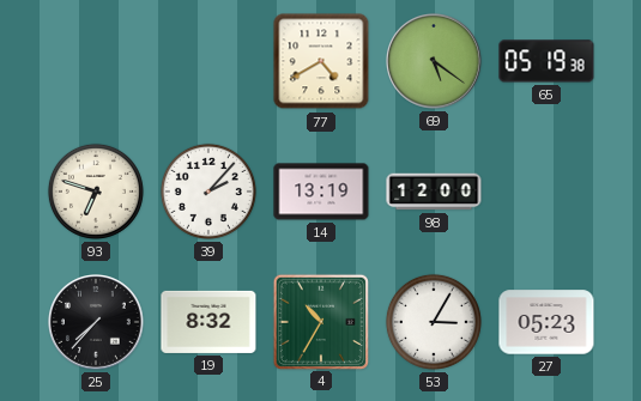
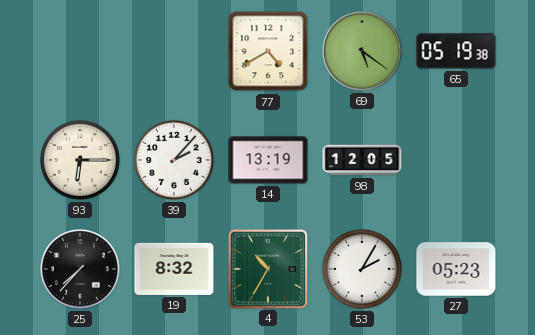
93: 6:48 -> 6:15 (80, 160)
98: 12:00 -> 12:05 (362, 160)
53: 3:05 -> 2:05 (362, 269)
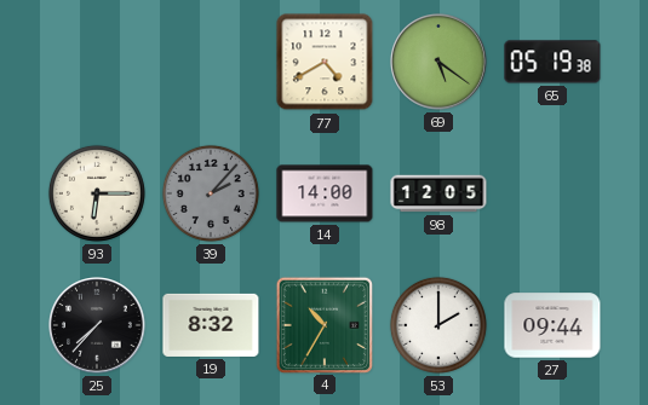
39 dial: white -> grey (211, 193)
14: 13:19 -> 14:00 (325, 193)
53: 2:05 -> 2:00 (438, 325)
27: 05:23 -> 09:44 (552, 325)
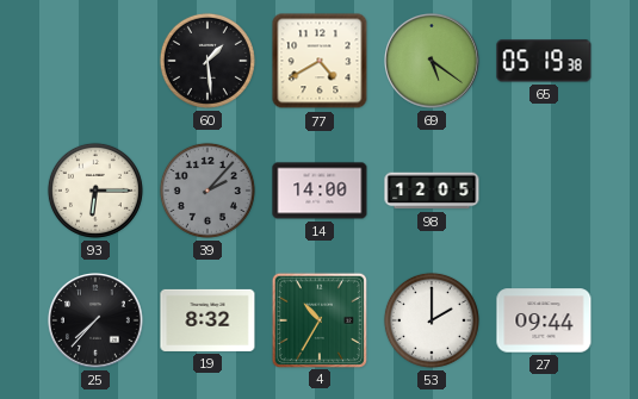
60: none -> 1:29 (207, 61)
